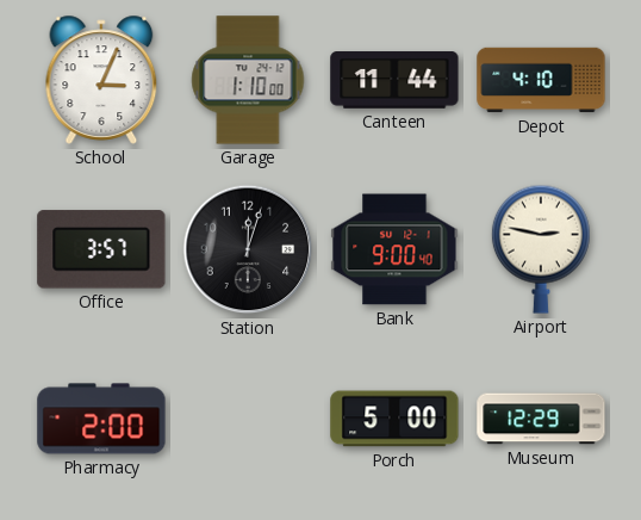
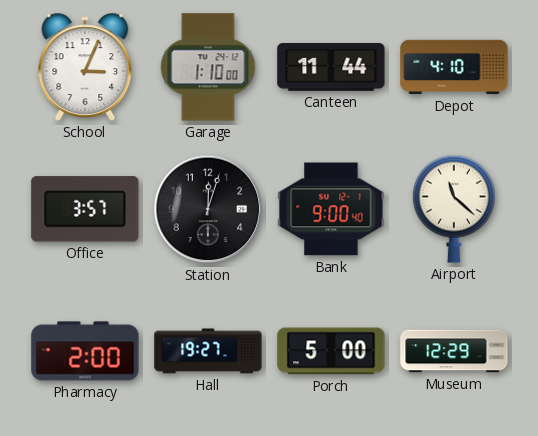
Airport: 2:47 -> 11:22 (454, 209)
Hall: none -> 19:27 (208, 351)
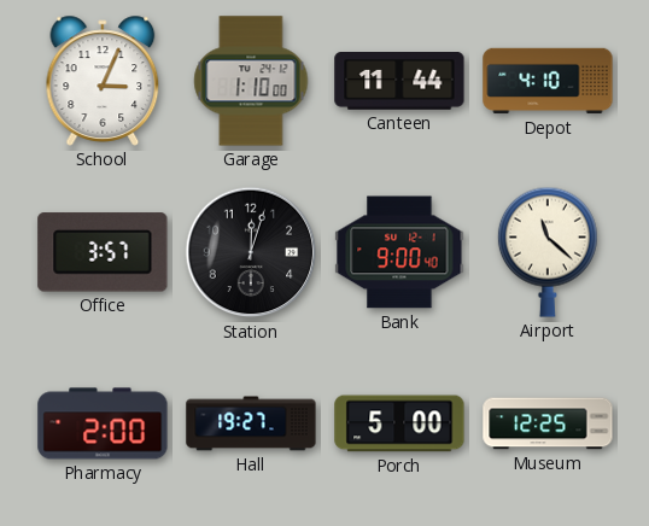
Museum: 12:29 -> 12:25 (548, 423)
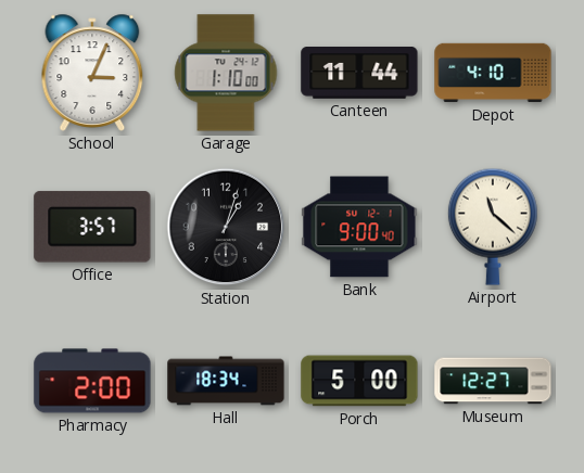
Station: 12:03 -> 1:03 (226, 227)
Hall: 19:27 -> 18:34 (226, 381)
Museum: 12:25 -> 12:27 (493, 381)
